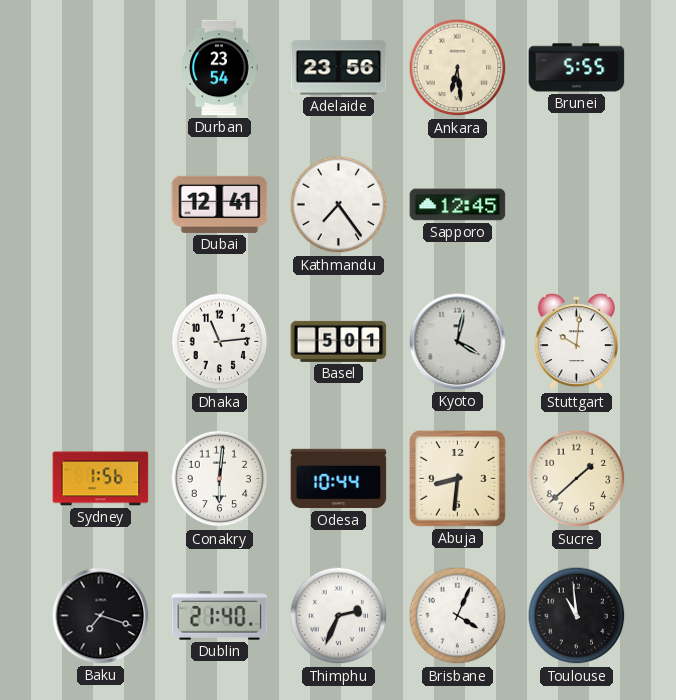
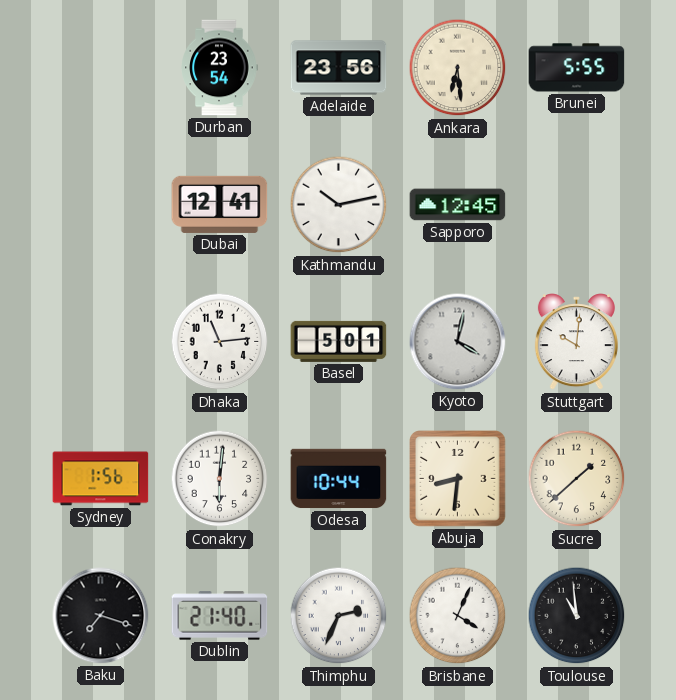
Kathmandu: 7:24 -> 10:13 (339, 205)
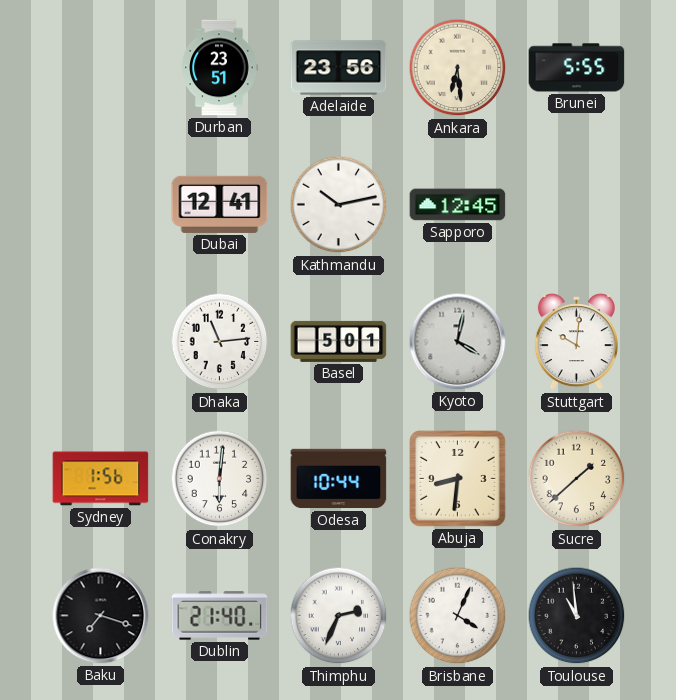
Durban: 23:54 -> 23:51 (219, 68)
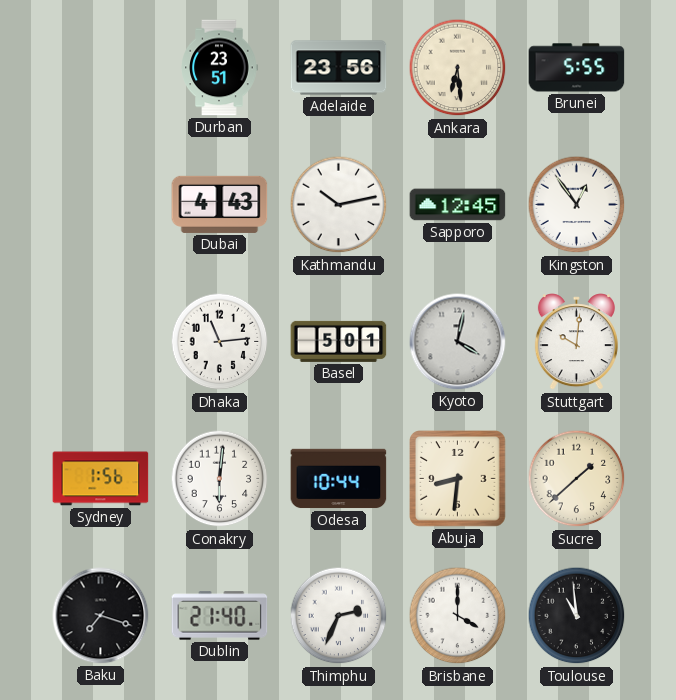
Dubai: 12:41 -> 4:43 (220, 204)
Kingston: none -> 12:54 (577, 205)
Brisbane: 4:04 -> 4:00 (458, 616)
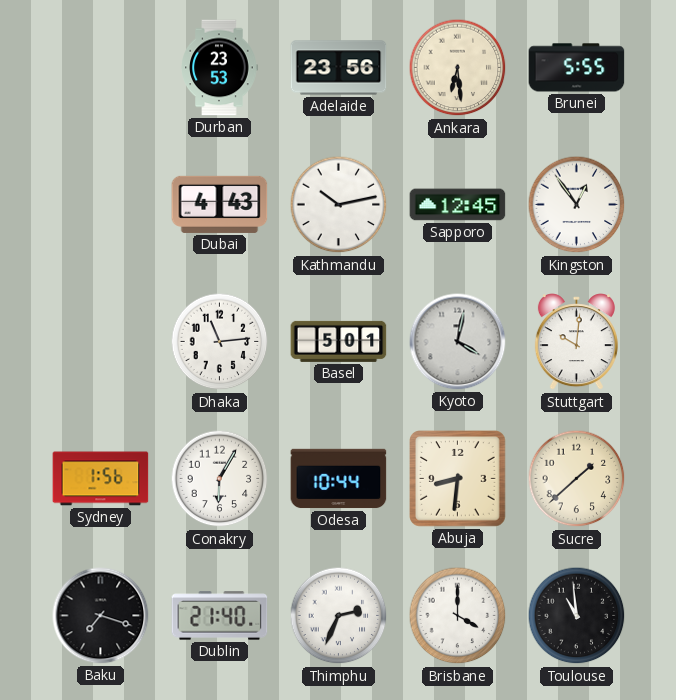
Durban: 23:51 -> 23:53 (219, 68)
Conakry: 6:01 -> 6:05 (220, 479)
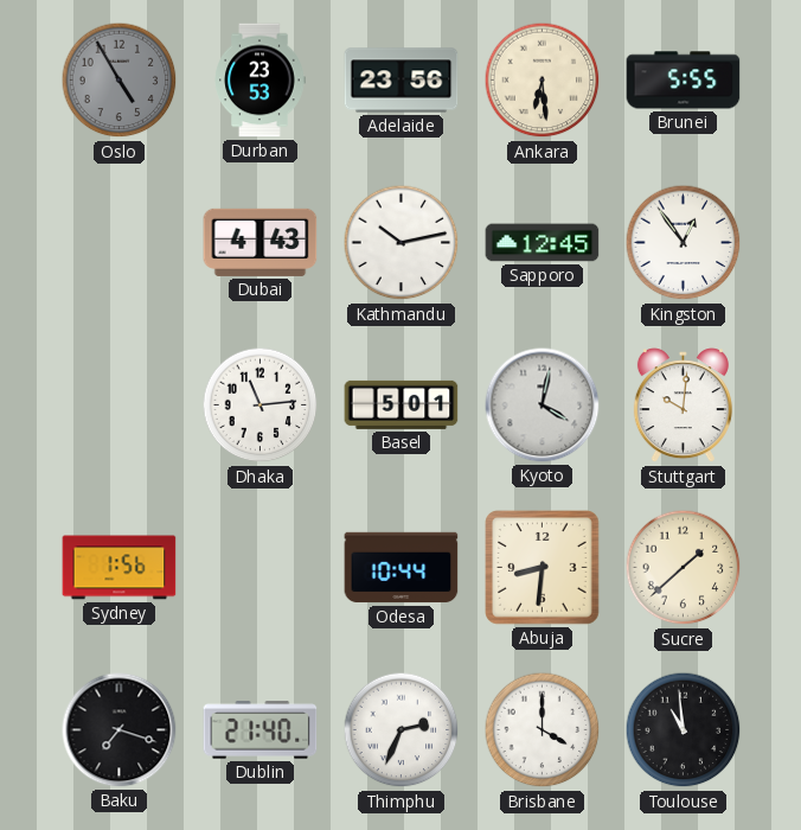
Oslo: none -> 4:55 (120, 81)
Conakry: 6:05 -> none (220, 479)
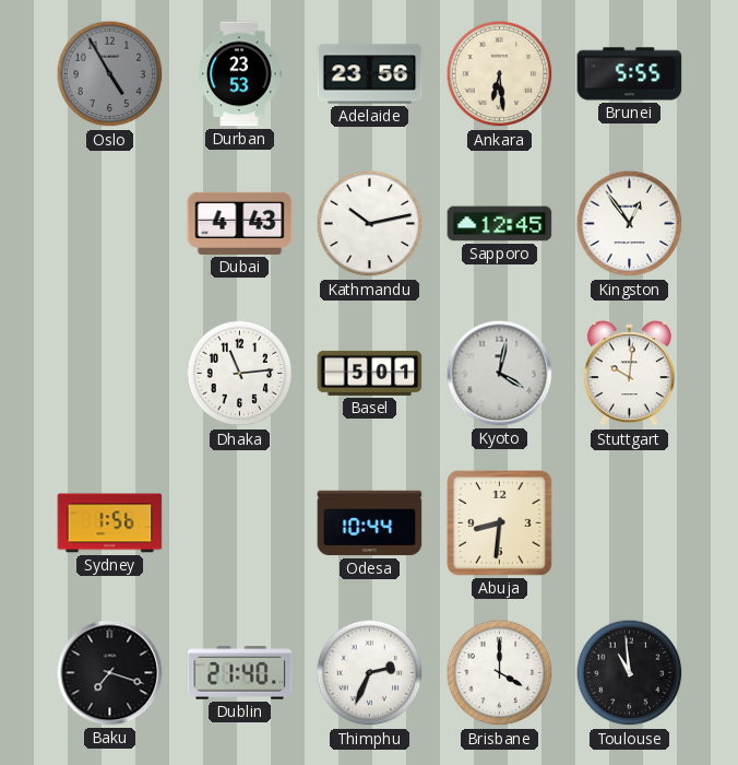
Sucre: 1:38 -> none (684, 568)
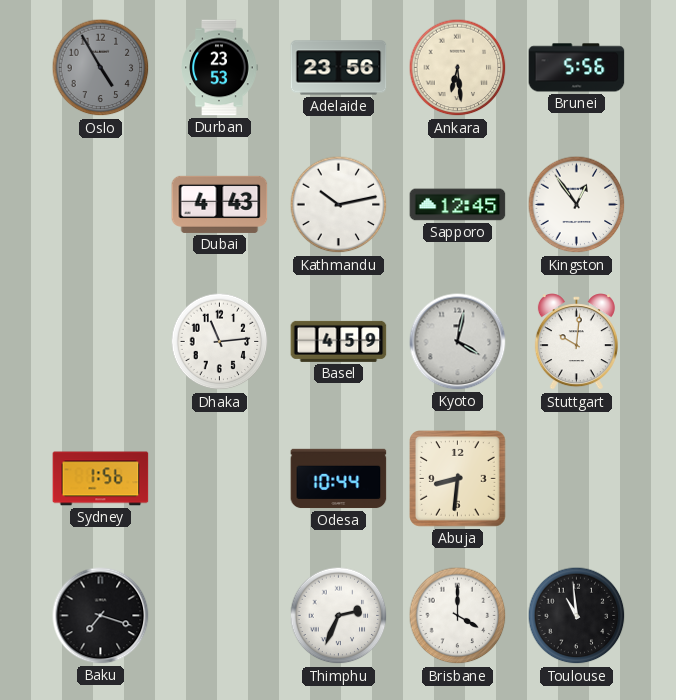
Brunei: 5:55 -> 5:56 (577, 68)
Basel: 5:01 -> 4:59 (339, 341)
Dublin: 21:40 -> none (240, 673)
